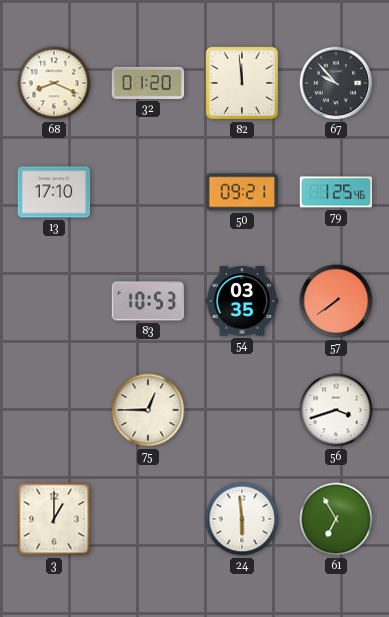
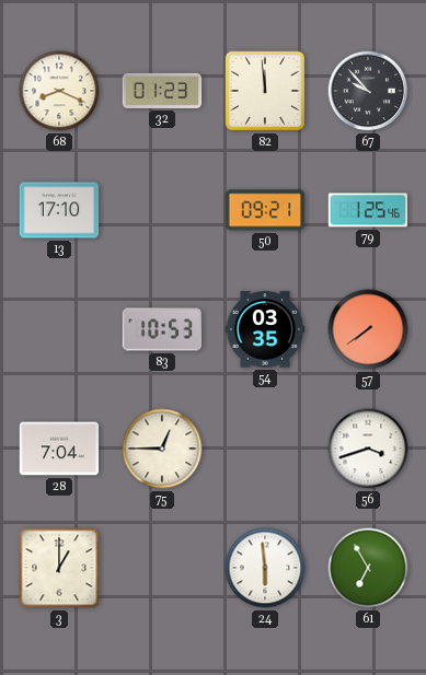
32: 01:20 -> 01:23 (162, 91)
28: none -> 7:04 (59, 449)
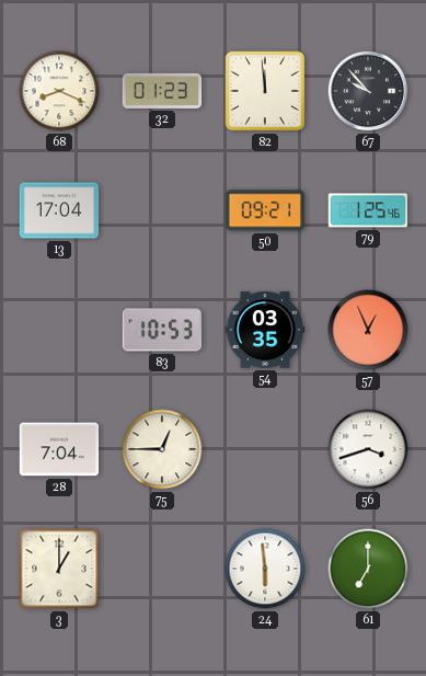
13: 17:10 -> 17:04 (59, 210)
57: 7:39 -> 12:56 (368, 330)
61: 6:55 -> 7:00 (368, 569)
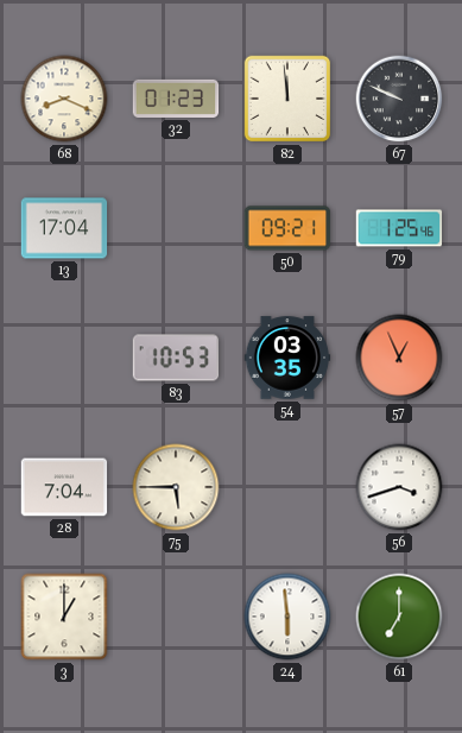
67: 9:53 -> 9:49 (399, 99)
75: 12:45 -> 5:45 (176, 487)
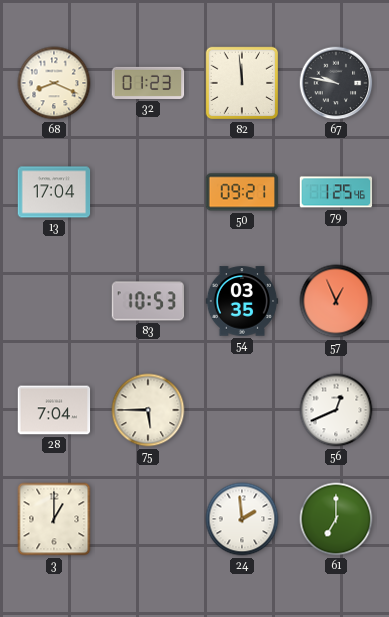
67: 9:49 -> 9:47 (336, 83)
56: 3:42 -> 12:41 (336, 410)
24: 5:59 -> 1:59 (242, 519)
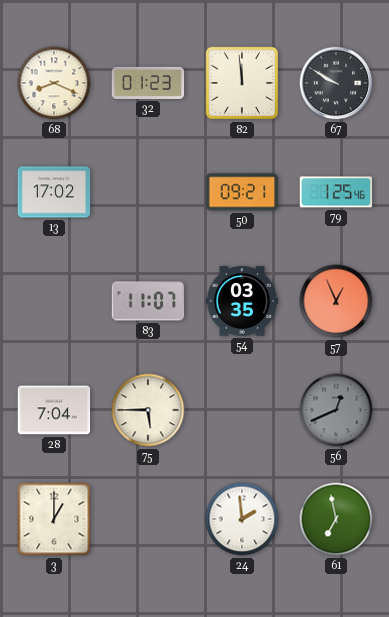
67: 9:47 -> 9:50 (336, 83)
13: 17:04 -> 17:02 (54, 192)
83: 10:53 -> 11:07 (148, 301)
56 dial: white -> grey (336, 410)
61: 7:00 -> 6:58 (336, 519)
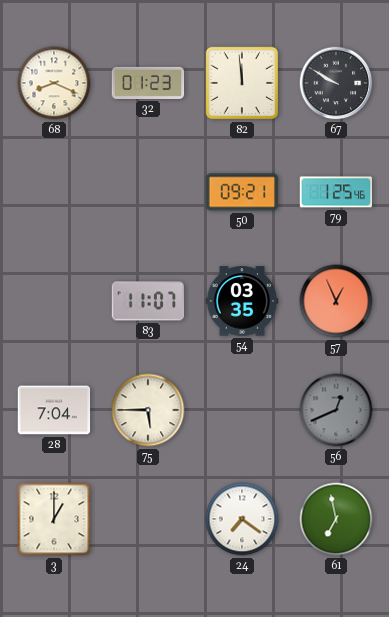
13: 17:02 -> none (54, 192)
24: 1:59 -> 7:21 (242, 519)
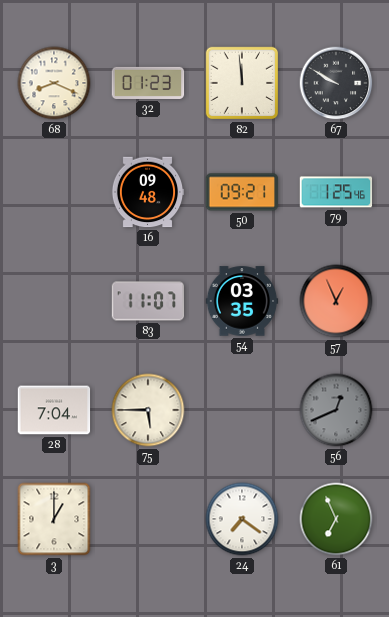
16: none -> 09:48 (148, 192)
61: 6:58 -> 6:56 (336, 519)
